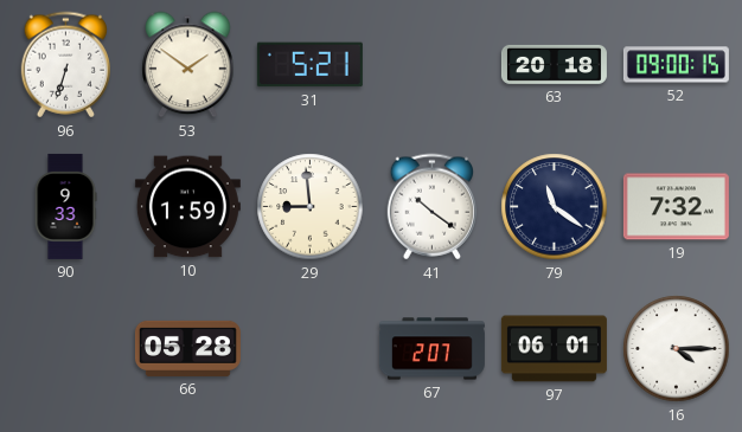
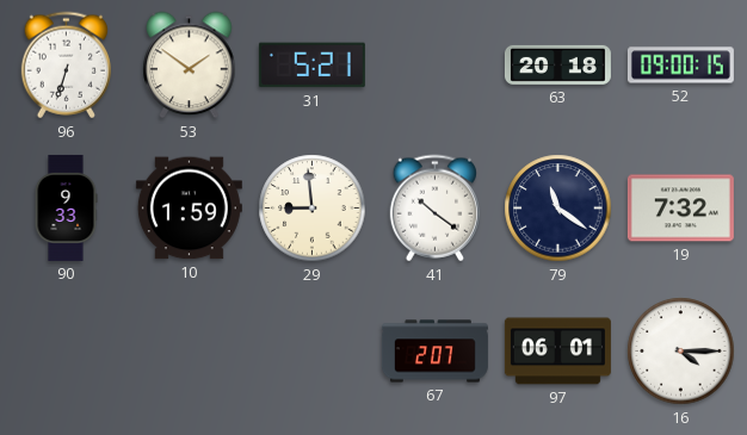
66: 05:28 -> none (187, 348)
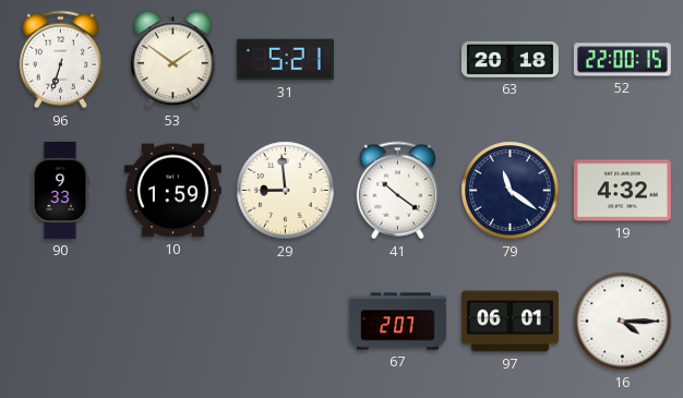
52: 09:00 -> 22:00 (622, 60)
19: 7:32 -> 4:32 (622, 191)
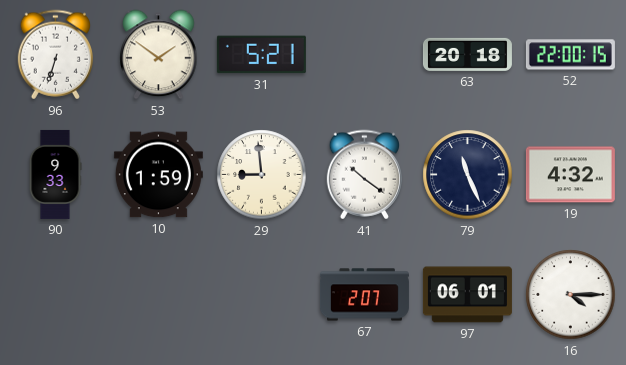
79: 11:21 -> 11:26 (468, 175)
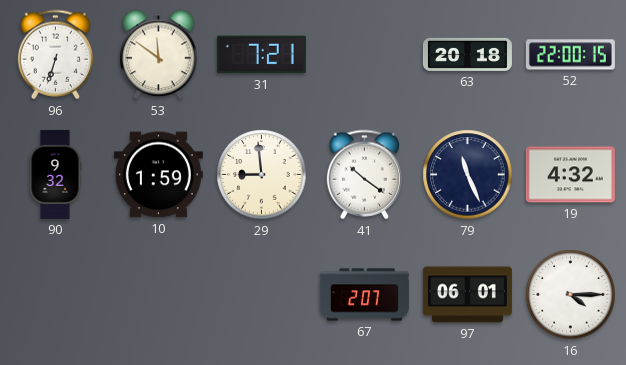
53: 1:51 -> 11:51 (159, 55)
31: 5:21 -> 7:21 (261, 55)
90: 9:33 -> 9:32 (55, 174)
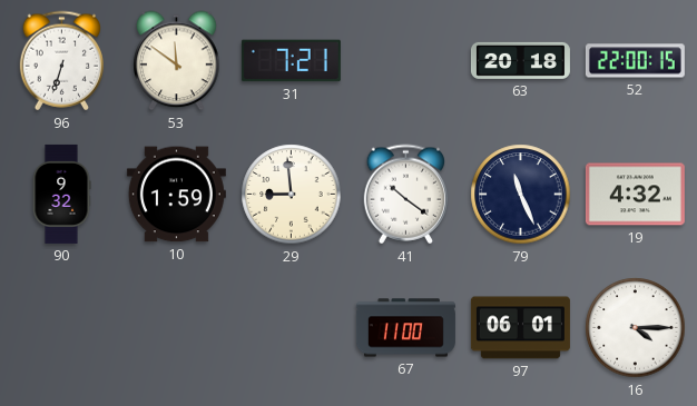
67: 2:07 -> 11:00 (405, 328)
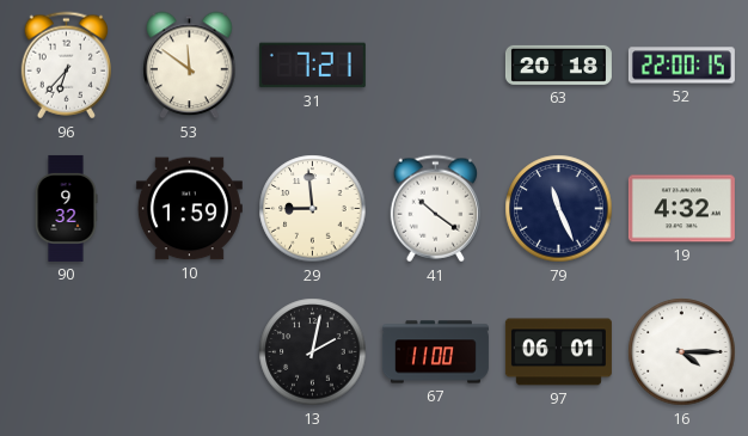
96: 6:33 -> 6:37 (66, 66)
13: none -> 2:02 (313, 352)
